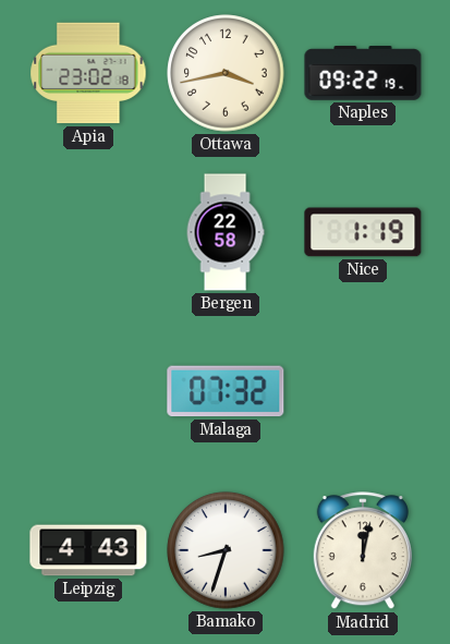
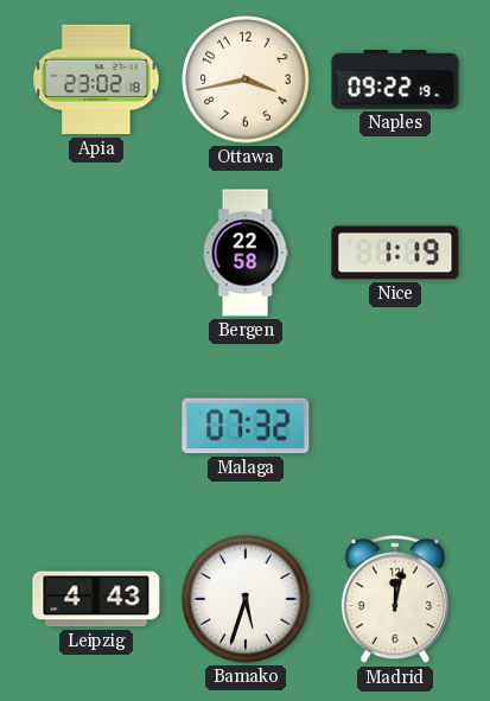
Bamako: 8:33 -> 5:33 (246, 599)
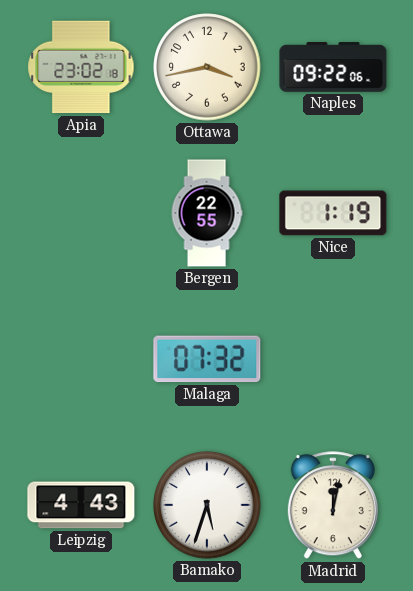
Naples: 09:22:19 -> 09:22:06 (333, 67)
Bergen: 22:58 -> 22:55 (207, 213)
